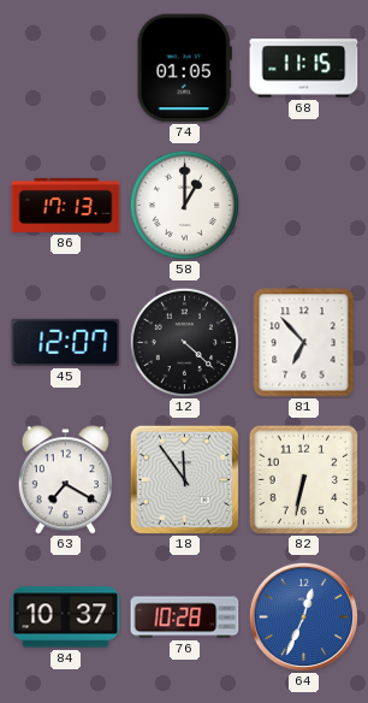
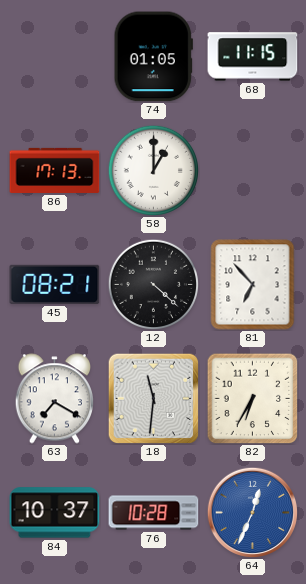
45: 12:07 -> 08:21 (55, 284)
18: 11:54 -> 11:31 (153, 398)
82: 6:32 -> 6:35 (252, 398)
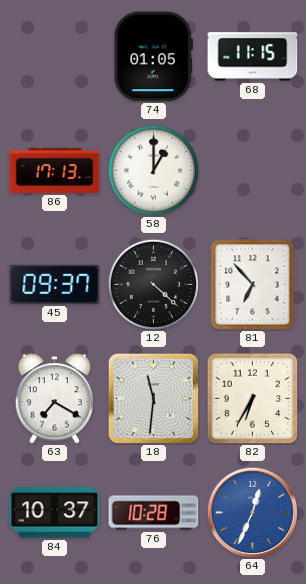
45: 08:21 -> 09:37 (55, 284)
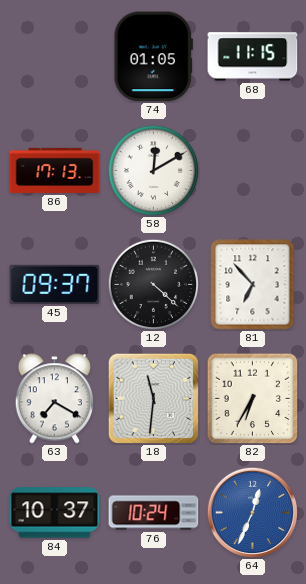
58: 1:00 -> 12:10 (153, 170)
76: 10:28 -> 10:24 (154, 513)
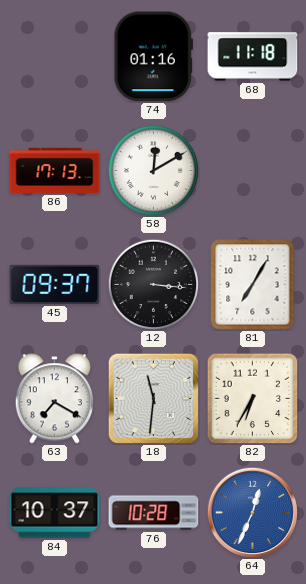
74: 01:05 -> 01:16 (153, 57)
68: 11:15 -> 11:18 (253, 57)
12: 4:22 -> 3:16 (153, 284)
81: 6:53 -> 7:05 (253, 285)
76: 10:24 -> 10:28 (154, 513)
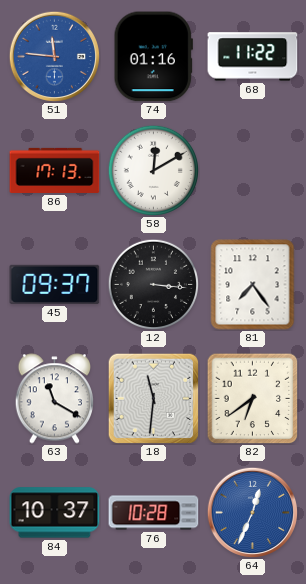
51: none -> 11:46 (54, 56)
68: 11:18 -> 11:22 (253, 57)
81: 7:05 -> 7:24 (253, 285)
63: 7:20 -> 11:20 (54, 399)
82: 6:35 -> 6:39 (252, 398)
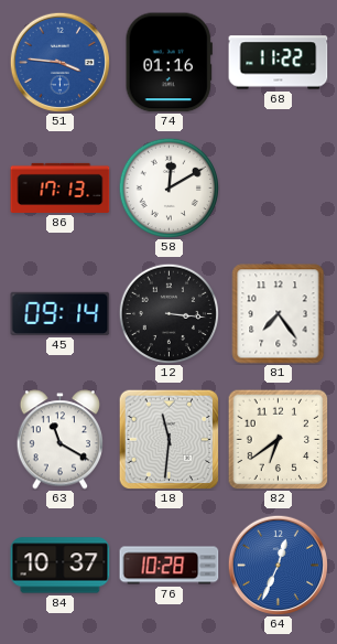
51: 11:46 -> 3:46 (59, 62)
45: 09:37 -> 09:14 (61, 313)
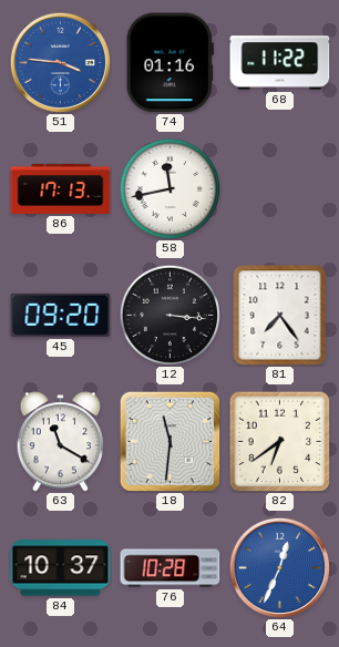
58: 12:10 -> 11:43 (169, 188)
45: 09:14 -> 09:20 (61, 315)
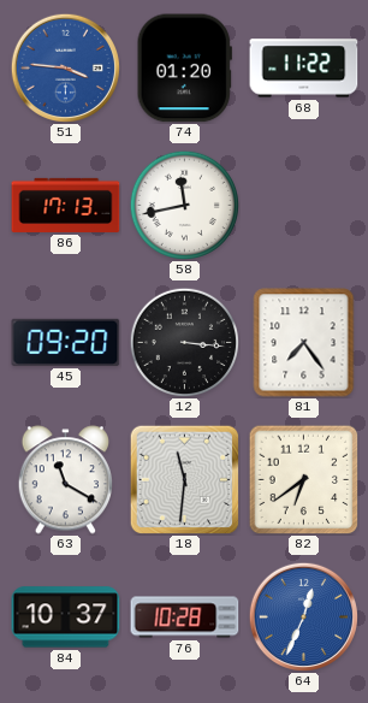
74: 01:16 -> 01:20 (184, 69)
